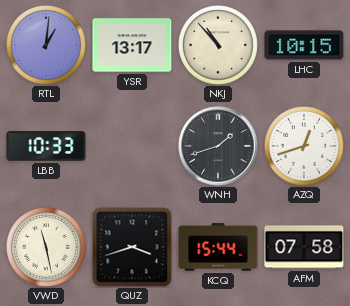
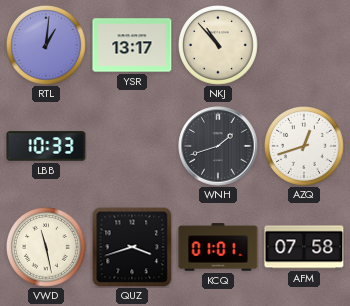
LHC: 10:15 -> none (304, 45)
KCQ: 15:44 -> 01:01 (218, 247)
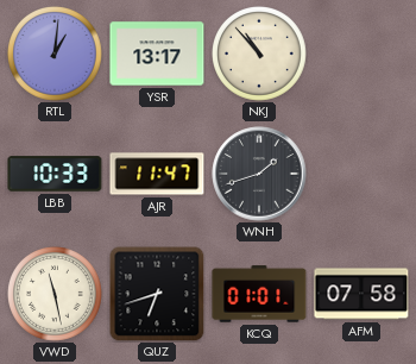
AJR: none -> 11:47 (157, 174)
AZQ: 12:42 -> none (305, 147)
QUZ: 3:42 -> 6:42 (157, 294)
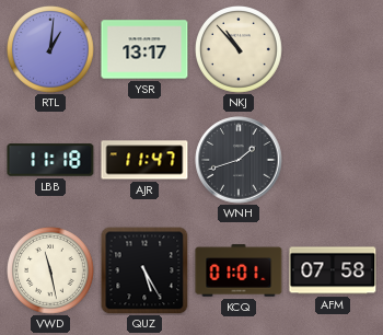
LBB: 10:33 -> 11:18 (50, 160)
QUZ: 6:42 -> 5:25 (144, 270)
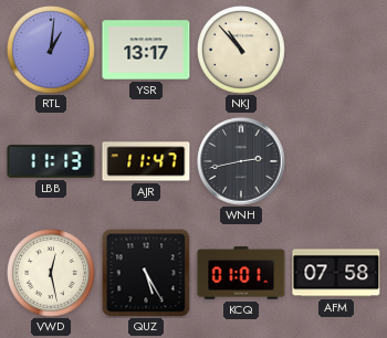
LBB: 11:18 -> 11:13 (51, 161)
WNH: 1:42 -> 2:43 (241, 161)
VWD: 11:28 -> 12:28 (52, 274)
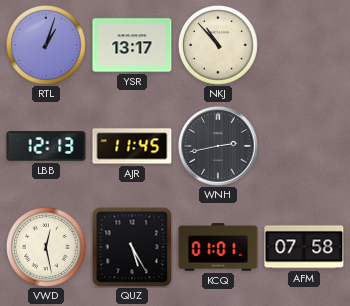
RTL: 1:01 -> 1:03 (47, 46)
LBB: 11:13 -> 12:13 (46, 146)
AJR: 11:47 -> 11:45 (132, 146)
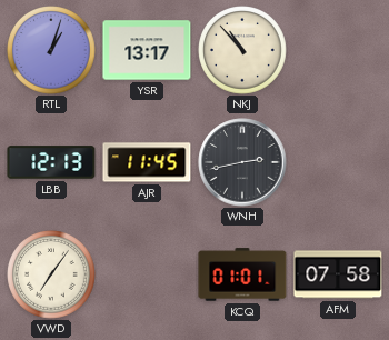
VWD: 12:28 -> 7:06 (52, 276)
QUZ: 5:25 -> none (132, 247)
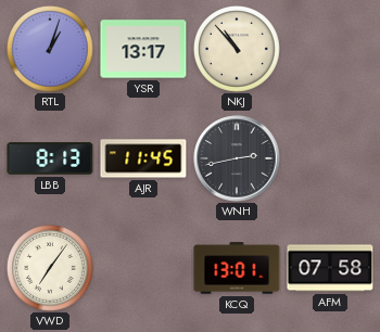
LBB: 12:13 -> 8:13 (50, 158)
KCQ: 01:01 -> 13:01 (237, 268)
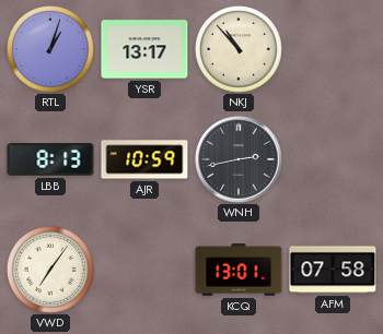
AJR: 11:45 -> 10:59 (144, 159)
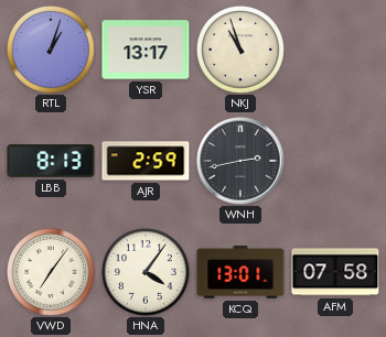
NKJ: 10:53 -> 10:57 (242, 51)
AJR: 10:59 -> 2:59 (146, 161)
HNA: none -> 4:06 (147, 273)
